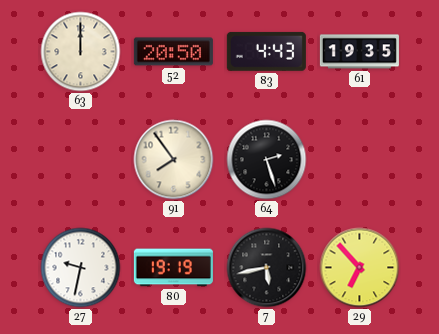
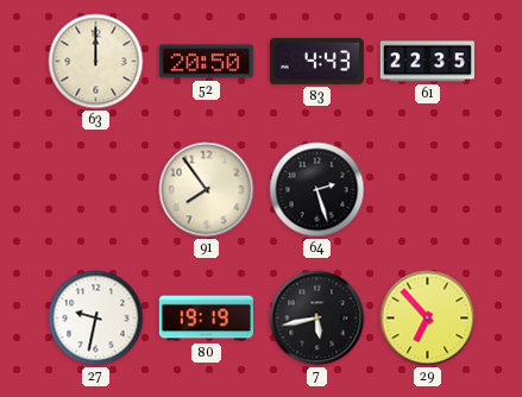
61: 19:35 -> 22:35 (427, 62)
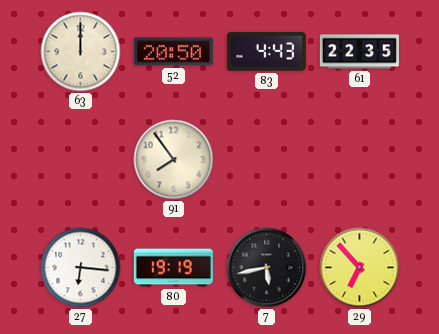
64: 2:27 -> none (317, 190)
27: 9:32 -> 6:16 (81, 268)
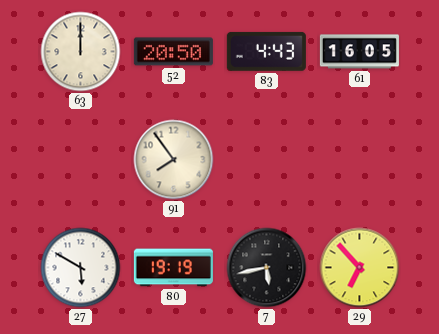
61: 22:35 -> 16:05 (359, 52)
27: 6:16 -> 5:50 (81, 268)
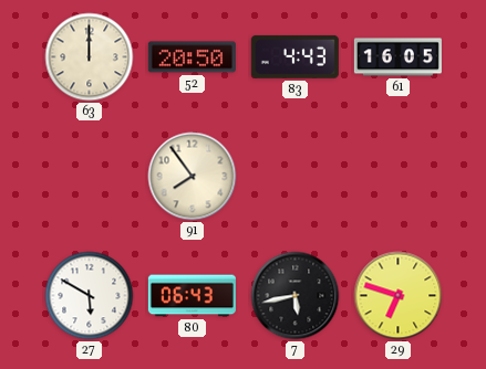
80: 19:19 -> 06:43 (192, 296)
29: 6:53 -> 6:48 (399, 296)
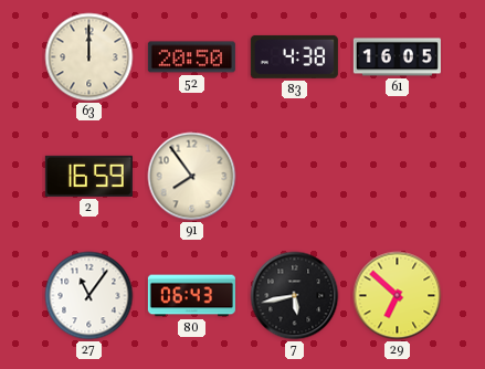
83: 4:43 -> 4:38 (294, 56)
2: none -> 16:59 (88, 176)
27: 5:50 -> 11:06 (89, 296)
29: 6:48 -> 6:52 (398, 296)
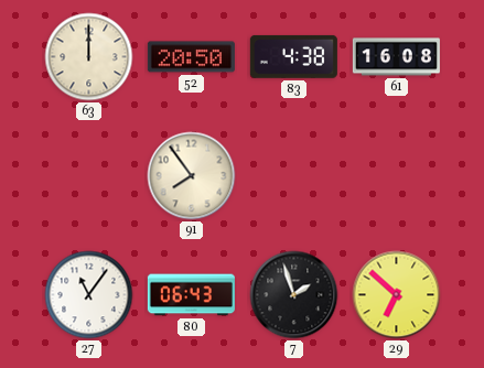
61: 16:05 -> 16:08 (396, 57)
2: 16:59 -> none (88, 176)
7: 5:43 -> 1:57 (294, 295)
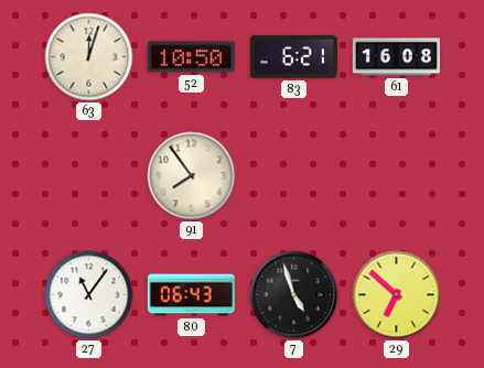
63: 12:00 -> 12:03 (89, 57)
52: 20:50 -> 10:50 (191, 57)
83: 4:38 -> 6:21 (293, 56)
7: 1:57 -> 4:57 (294, 295)
